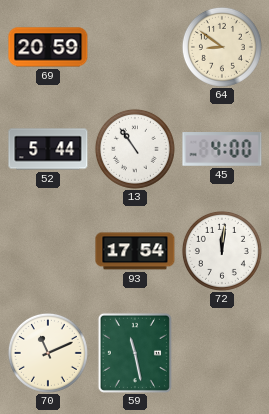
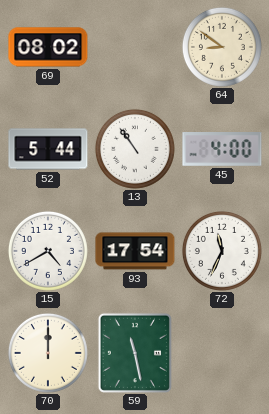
69: 20:59 -> 08:02 (48, 47)
15: none -> 4:40 (48, 251)
72: 12:01 -> 11:34 (222, 251)
70: 11:11 -> 12:00 (48, 353)
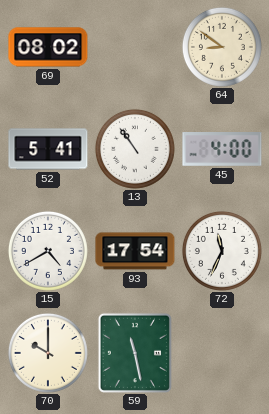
52: 5:44 -> 5:41 (48, 149)
70: 12:00 -> 10:00 (48, 353)
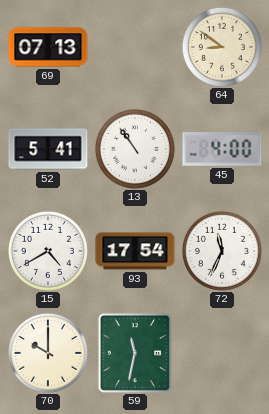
69: 08:02 -> 07:13 (48, 47)
59: 11:28 -> 11:32 (135, 353)
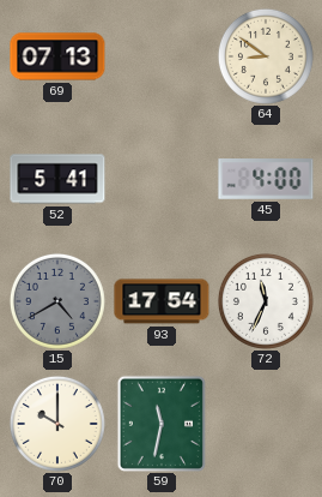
13: 10:54 -> none (135, 149)
15 dial: white -> grey (57, 301)
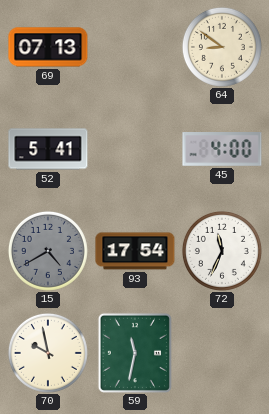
70: 10:00 -> 9:58 (48, 353)
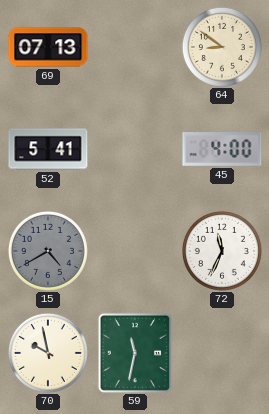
93: 17:54 -> none (135, 251)
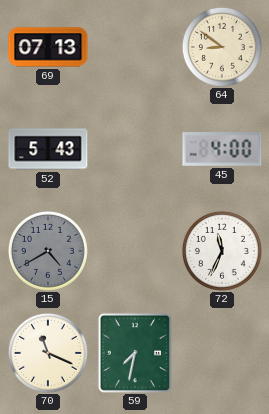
52: 5:41 -> 5:43 (48, 149)
70: 9:58 -> 11:19 (48, 353)
59: 11:32 -> 7:32 (135, 353)
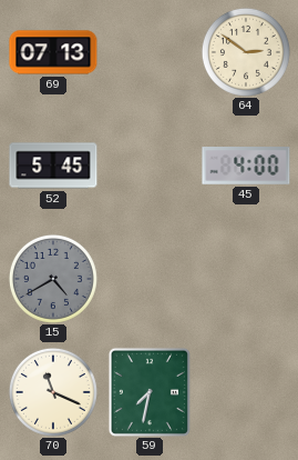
64: 8:51 -> 2:51 (246, 52)
52: 5:43 -> 5:45 (53, 166)
72: 11:34 -> none (222, 251)
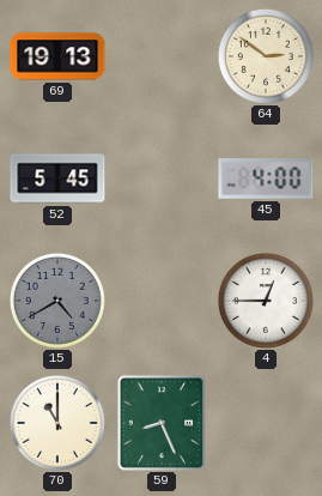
69: 07:13 -> 19:13 (57, 56)
4: none -> 12:45 (266, 301)
70: 11:19 -> 11:00 (57, 423)
59: 7:32 -> 8:26 (162, 423)
